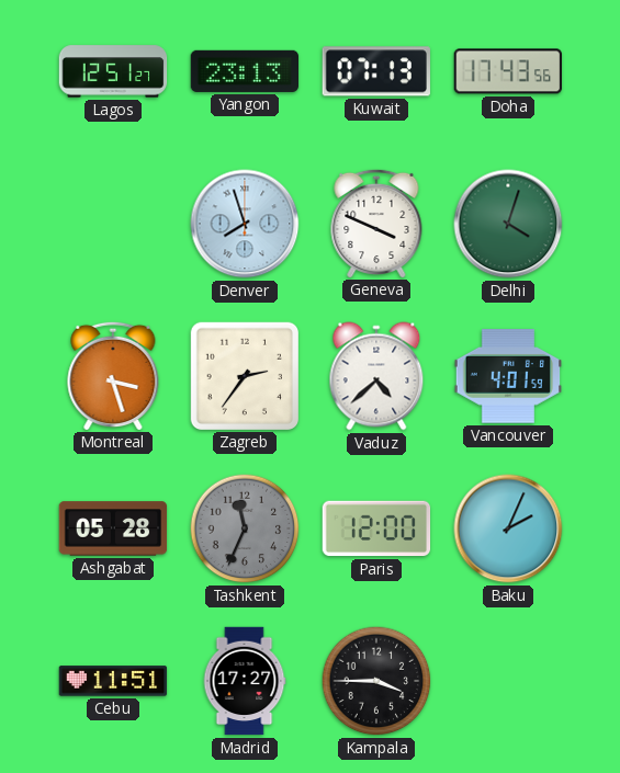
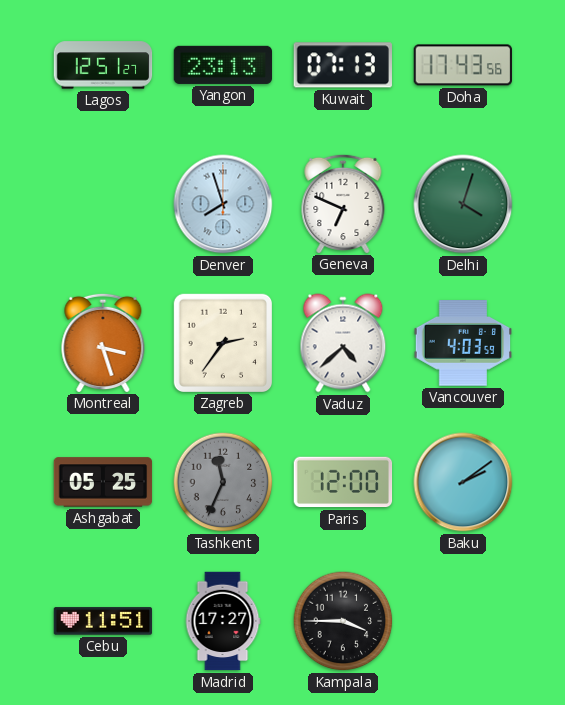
Geneva: 3:49 -> 6:49 (343, 203)
Vancouver: 4:01 -> 4:03 (463, 343)
Ashgabat: 05:28 -> 05:25 (103, 482)
Baku: 2:04 -> 2:09 (463, 482)
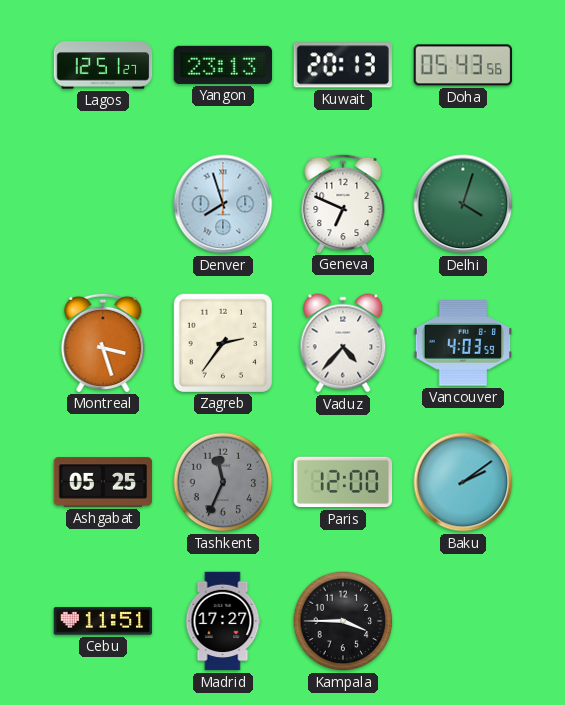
Kuwait: 07:13 -> 20:13 (343, 65)
Doha: 17:43 -> 05:43 (462, 65)
Vaduz: 4:38 -> 4:37 (343, 343)
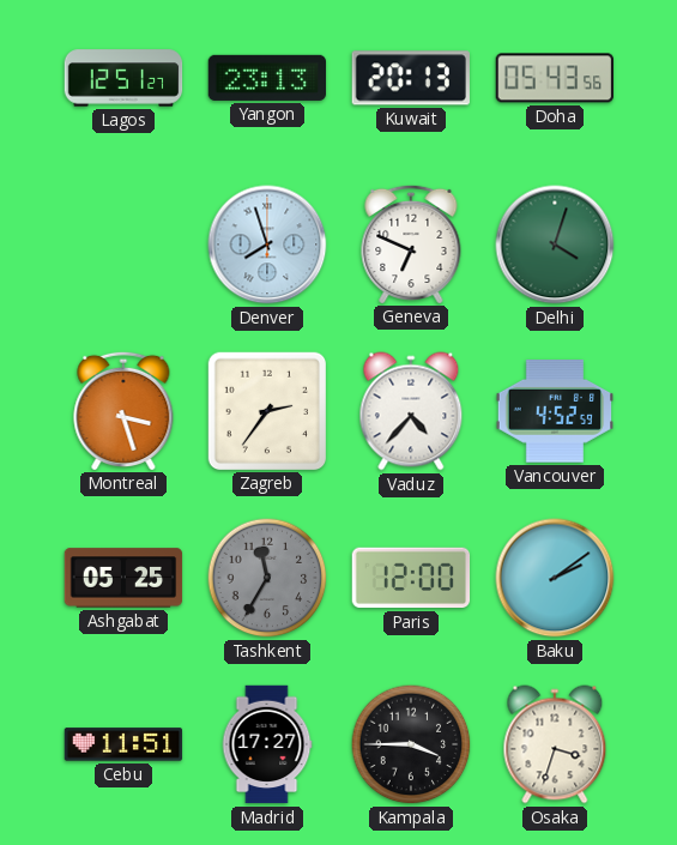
Vancouver: 4:03 -> 4:52 (555, 411)
Tashkent: 11:34 -> 11:35 (267, 578)
Osaka: none -> 3:33 (555, 744)
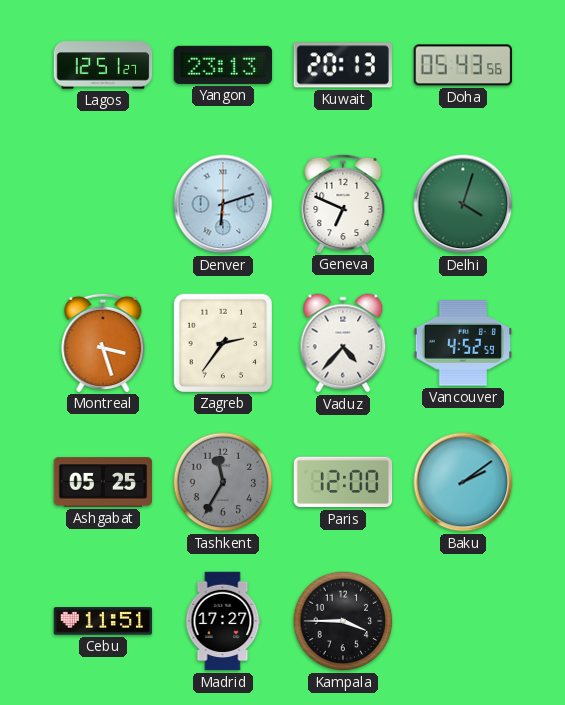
Denver: 7:57 -> 6:12 (223, 204)
Osaka: 3:33 -> none (555, 744)
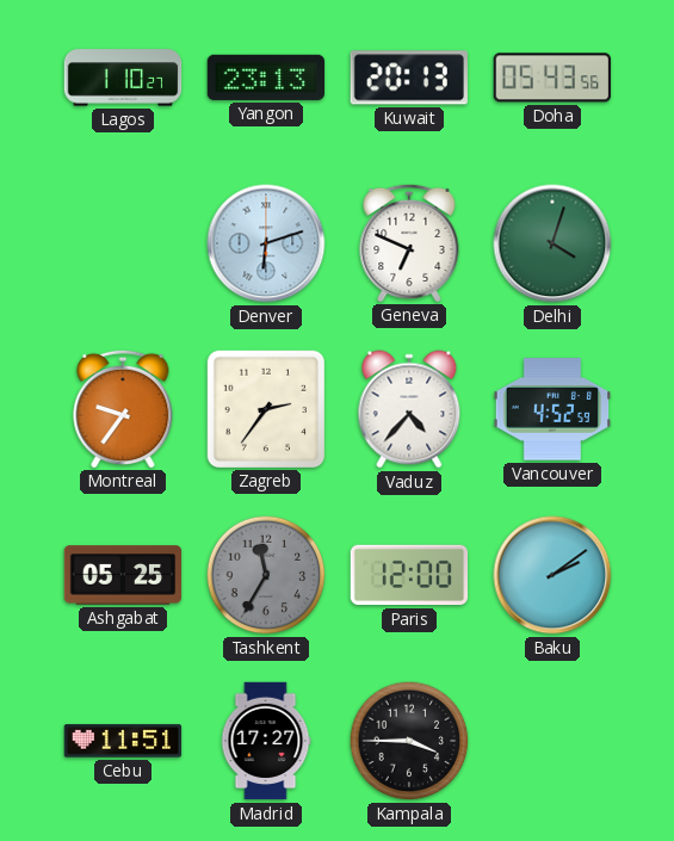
Lagos: 12:51 -> 1:10 (123, 78)
Montreal: 3:27 -> 9:36 (123, 408)
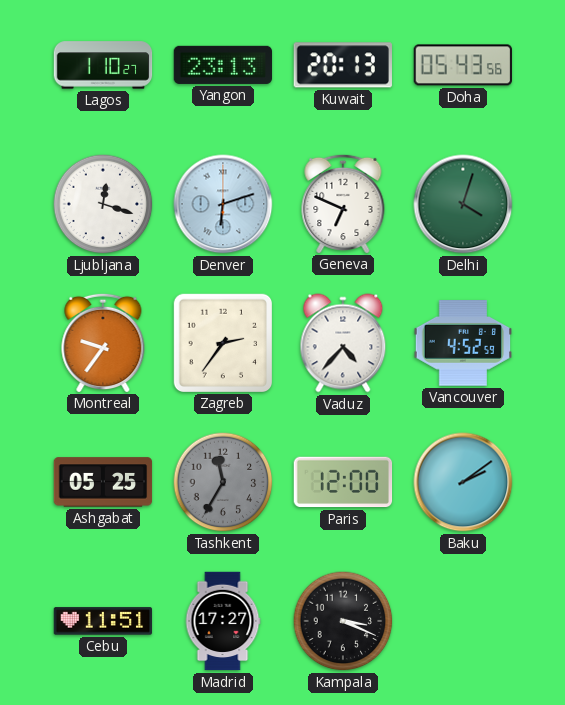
Ljubljana: none -> 12:18 (103, 204)
Kampala: 3:45 -> 3:19 (343, 621)
